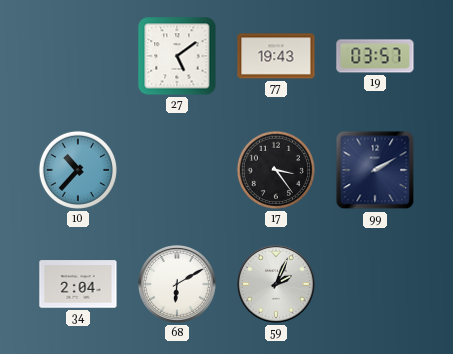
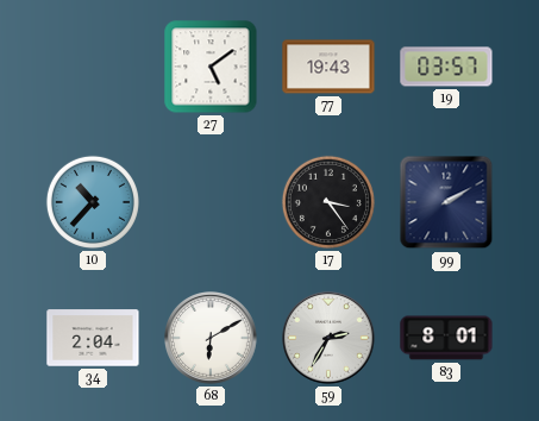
59: 2:04 -> 2:35 (330, 339)
83: none -> 8:01 (446, 338)
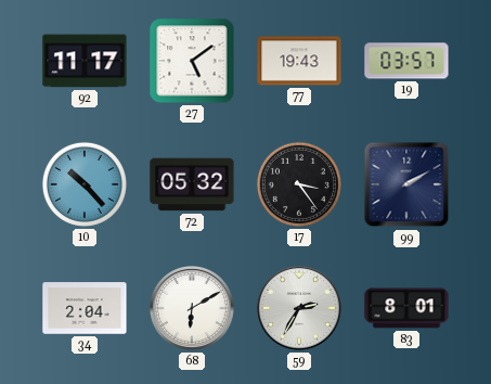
92: none -> 11:17 (85, 61)
10: 10:37 -> 10:23 (85, 184)
72: none -> 05:32 (192, 184)
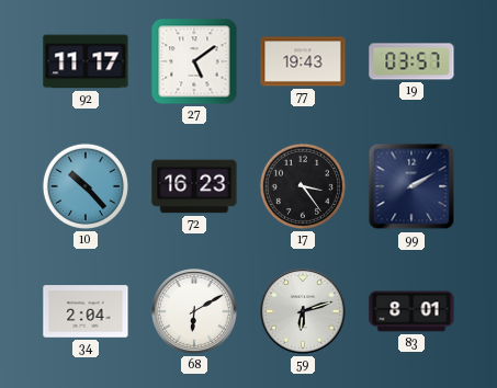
72: 05:32 -> 16:23 (194, 186)
59: 2:35 -> 6:12 (304, 312)
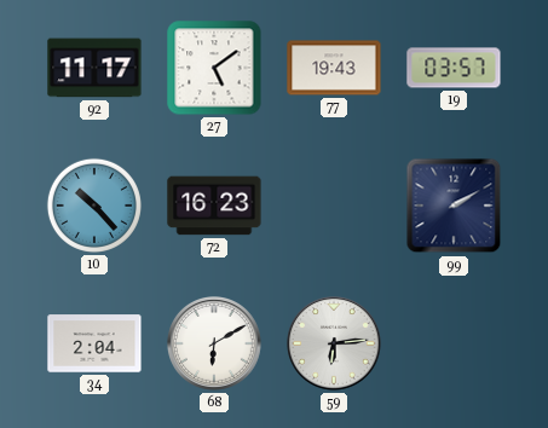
17: 3:24 -> none (303, 186)
59: 6:12 -> 6:14 (335, 345)
83: 8:01 -> none (411, 311)
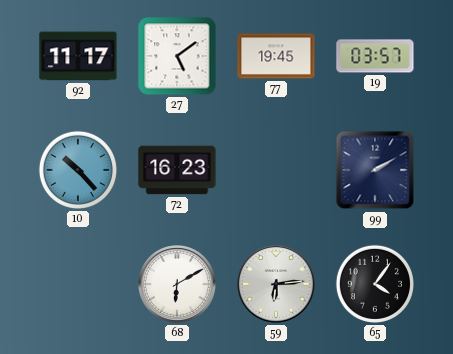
77: 19:43 -> 19:45 (276, 56)
34: 2:04 -> none (94, 343)
65: none -> 4:06 (375, 284)
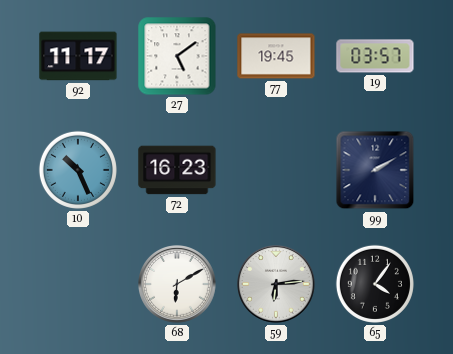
10: 10:23 -> 10:26 (78, 170)
